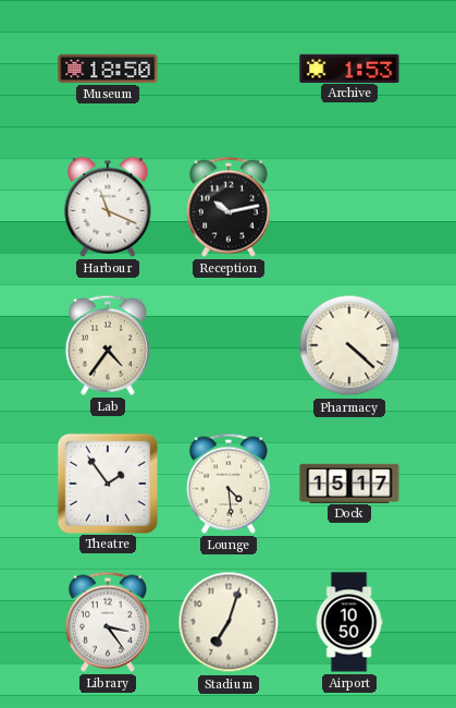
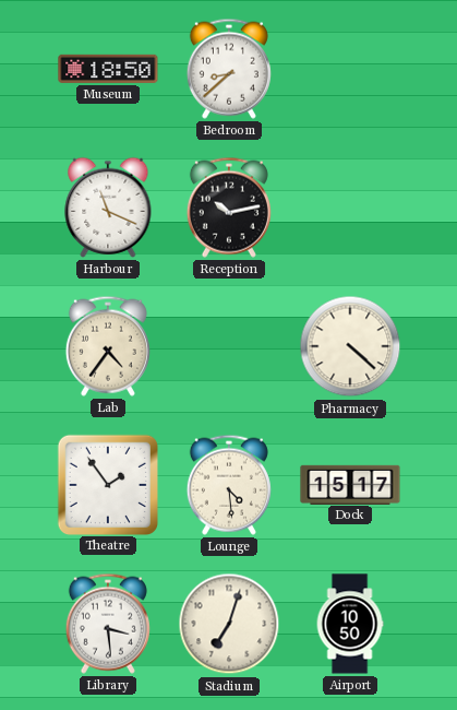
Bedroom: none -> 8:38 (229, 69)
Archive: 1:53 -> none (349, 68)
Library: 3:24 -> 3:29 (108, 624)
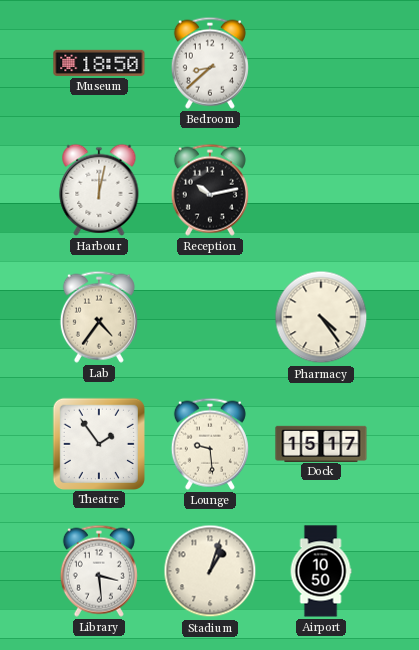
Harbour: 11:19 -> 12:02 (99, 190)
Pharmacy: 4:22 -> 4:24 (321, 317)
Lounge: 4:29 -> 9:29 (210, 444)
Stadium: 7:03 -> 1:03 (210, 571)
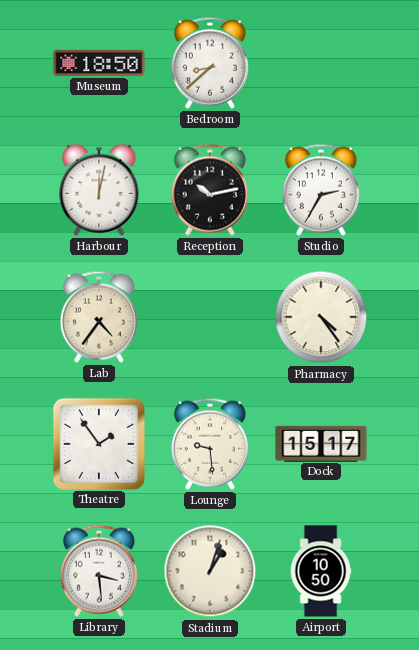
Studio: none -> 2:35 (321, 190)
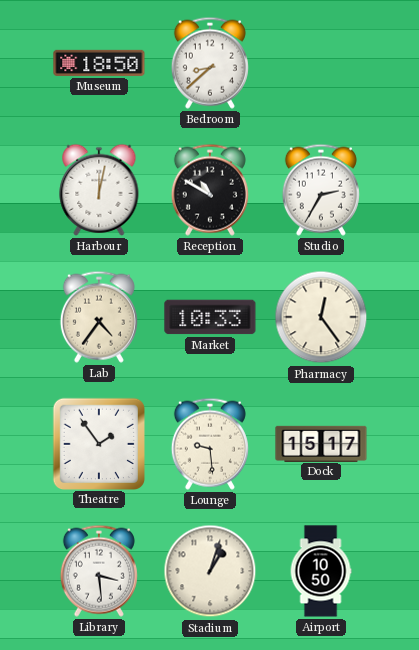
Reception: 10:13 -> 10:50 (210, 190)
Market: none -> 10:33 (210, 317)
Pharmacy: 4:24 -> 12:24 (321, 317)
